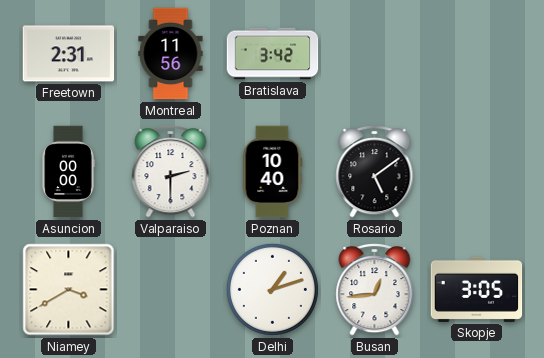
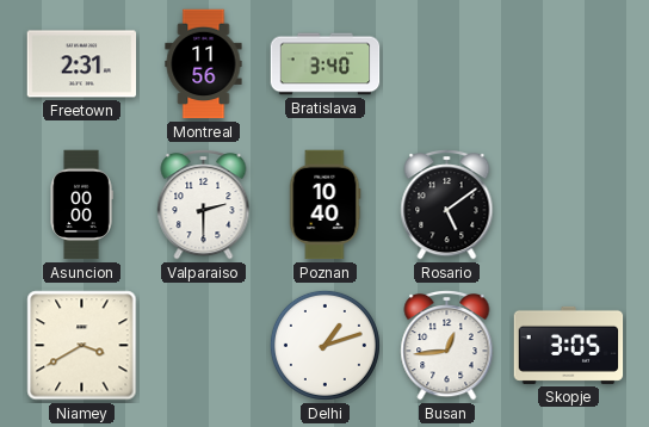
Bratislava: 3:42 -> 3:40 (326, 64)
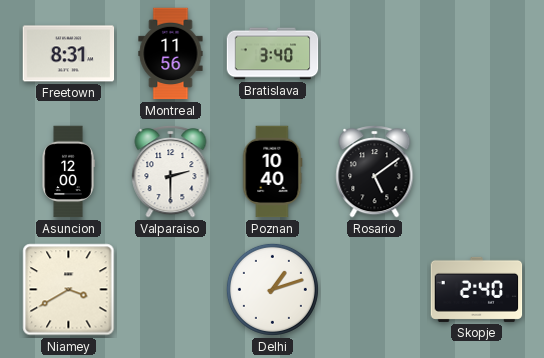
Freetown: 2:31 -> 8:31 (69, 54)
Asuncion: 00:00 -> 12:00 (68, 172)
Busan: 12:44 -> none (447, 346)
Skopje: 3:05 -> 2:40 (477, 289)
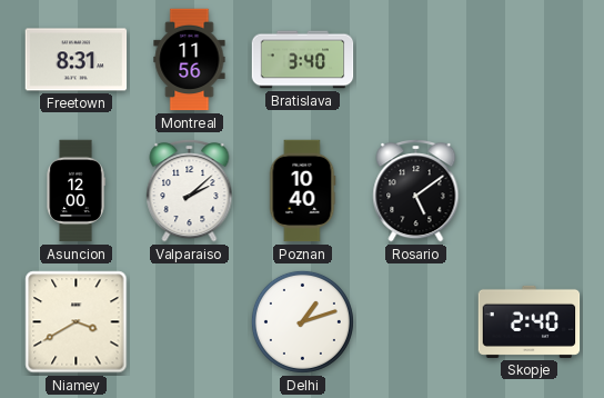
Valparaiso: 2:30 -> 2:08 (190, 191)
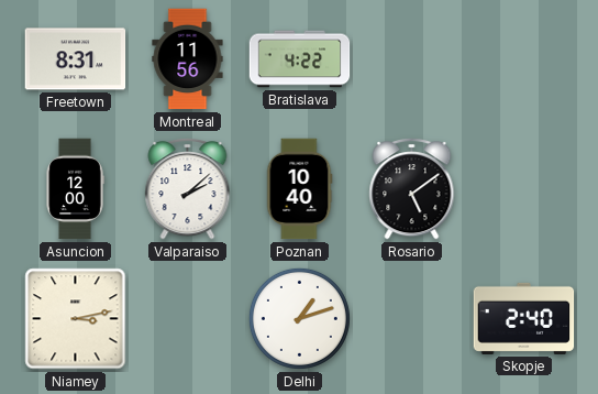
Bratislava: 3:40 -> 4:22 (300, 59)
Niamey: 3:40 -> 3:13 (76, 319)
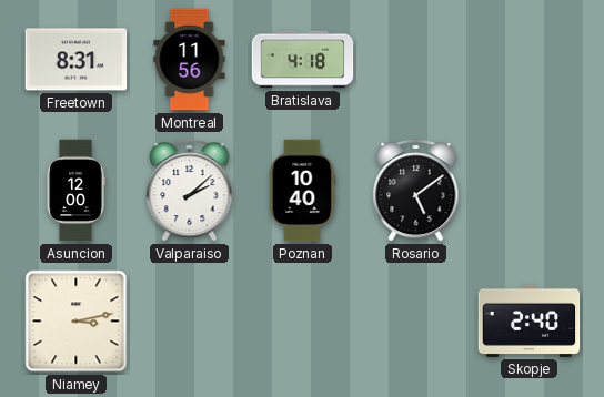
Bratislava: 4:22 -> 4:18 (303, 60)
Delhi: 1:12 -> none (299, 318)
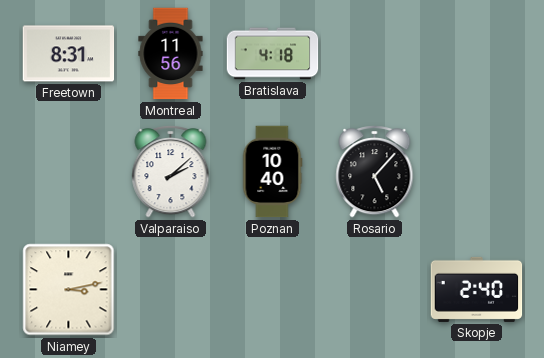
Asuncion: 12:00 -> none (75, 191)
Rosario: 5:09 -> 5:07 (375, 172)
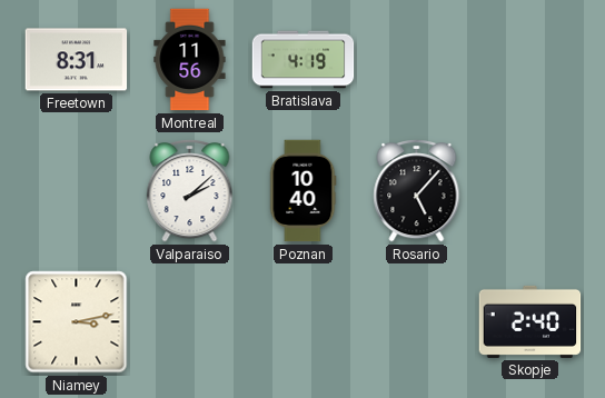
Bratislava: 4:18 -> 4:19 (304, 60)
